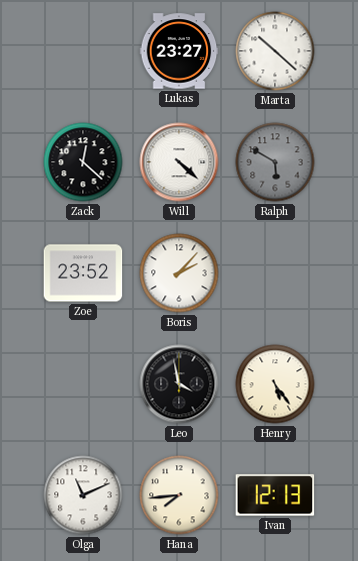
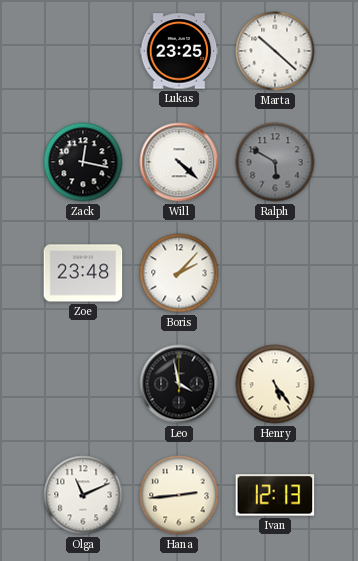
Lukas: 23:27 -> 23:25 (179, 51)
Zack: 12:22 -> 12:17 (83, 162)
Zoe: 23:52 -> 23:48 (83, 273)
Hana: 7:44 -> 2:44 (179, 495)
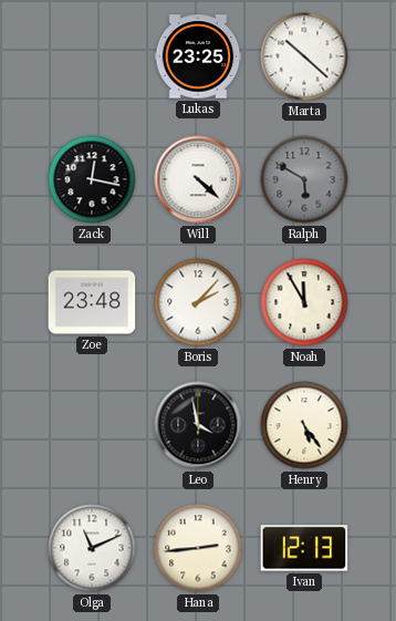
Noah: none -> 11:55 (304, 302)
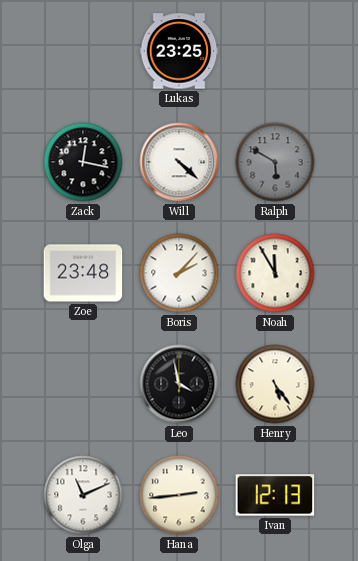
Marta: 10:22 -> none (304, 56)
